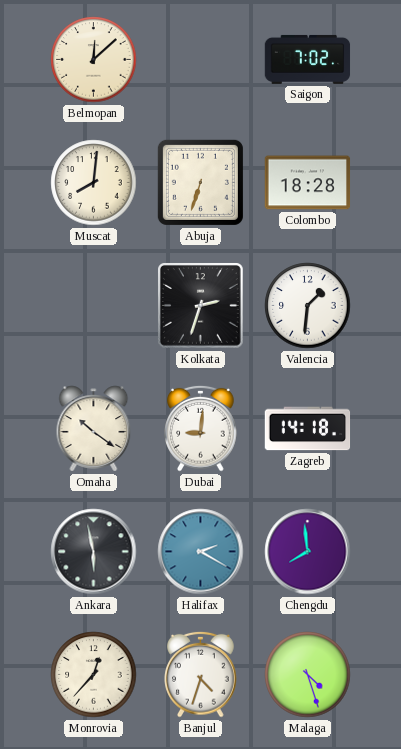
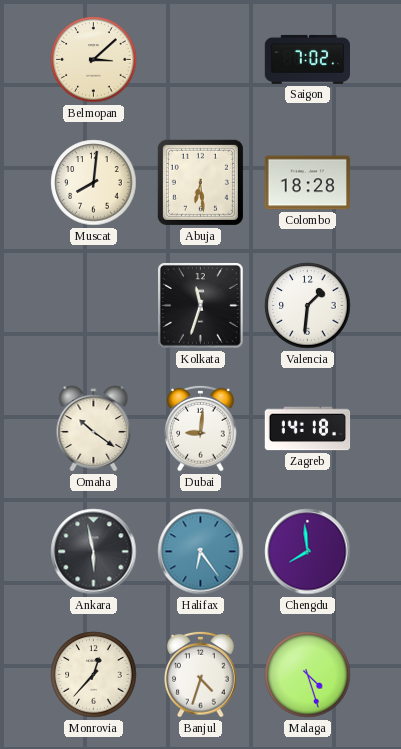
Belmopan: 12:08 -> 3:08 (94, 60)
Abuja: 6:33 -> 6:29 (200, 182)
Kolkata: 2:33 -> 11:33 (201, 306)
Halifax: 2:20 -> 6:24 (201, 552)
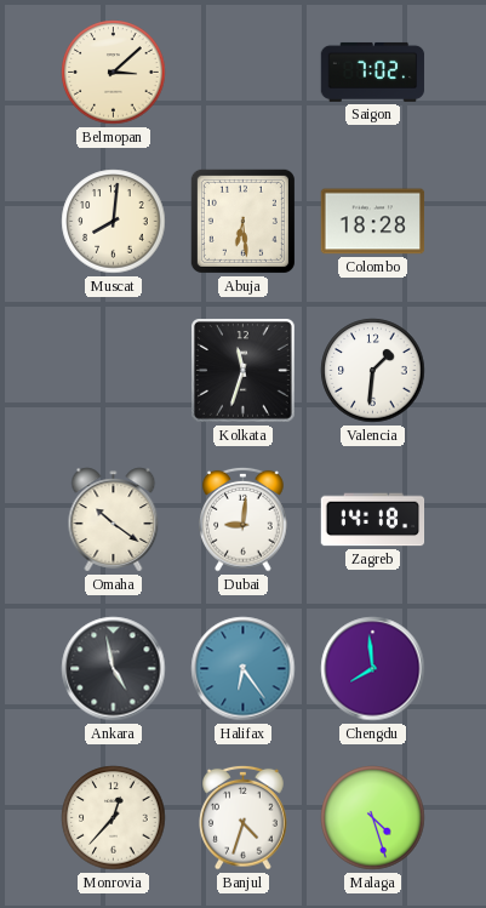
Ankara: 5:58 -> 4:58 (114, 669)
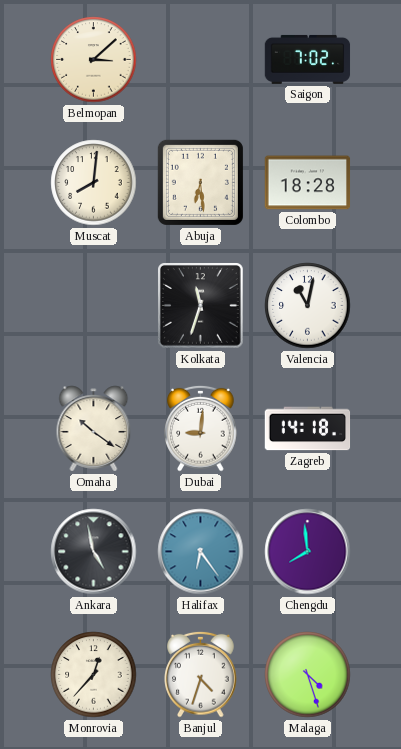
Valencia: 1:31 -> 11:02 (308, 306)
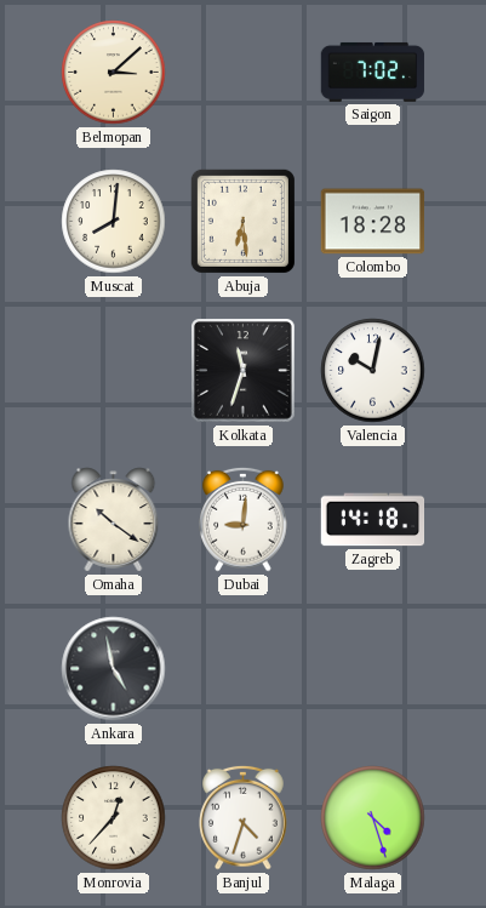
Valencia: 11:02 -> 10:02 (373, 371)
Halifax: 6:24 -> none (201, 552)
Chengdu: 7:59 -> none (308, 552)
